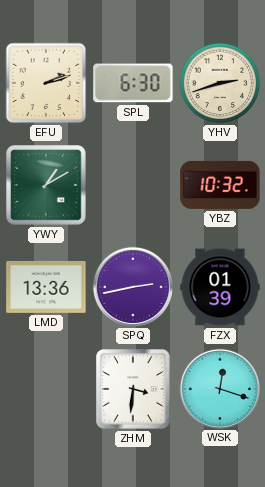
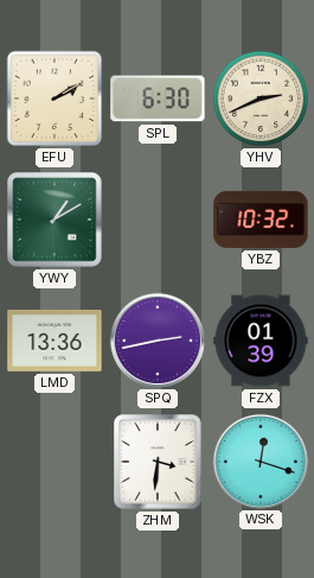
EFU: 2:12 -> 2:10 (55, 99)
YHV: 2:42 -> 2:41 (261, 99)
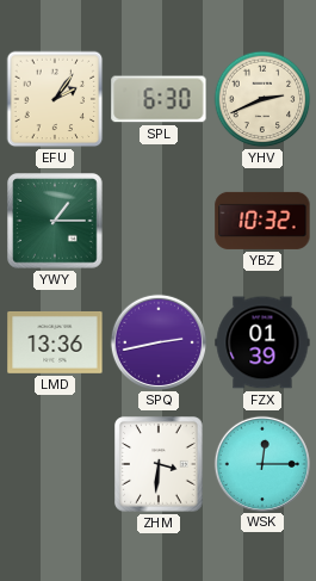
EFU: 2:10 -> 2:06 (55, 99)
YWY: 1:10 -> 1:15 (55, 221)
WSK: 12:18 -> 12:15 (261, 463)
